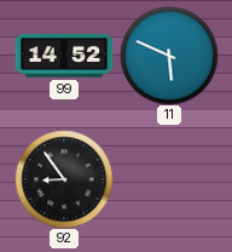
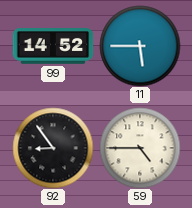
11: 5:49 -> 5:45 (140, 46)
59: none -> 4:45 (140, 148)
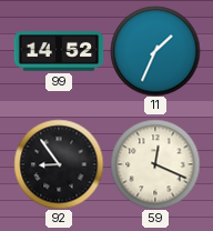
11: 5:45 -> 1:34 (155, 51)
59: 4:45 -> 12:19 (155, 164)
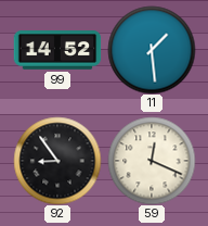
11: 1:34 -> 1:29 (152, 50)
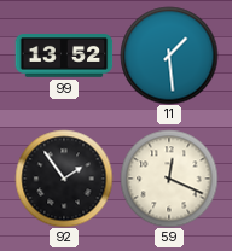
99: 14:52 -> 13:52 (64, 56)
92: 8:54 -> 1:54 (64, 179)
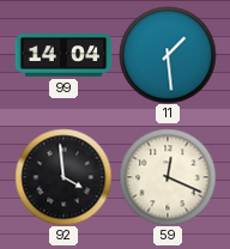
99: 13:52 -> 14:04 (63, 55)
92: 1:54 -> 3:59 (63, 177)
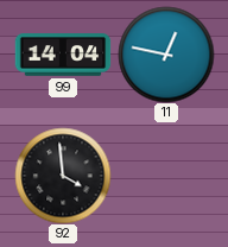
11: 1:29 -> 12:47 (166, 55)
59: 12:19 -> none (168, 177)
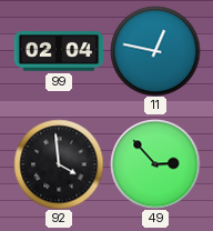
99: 14:04 -> 02:04 (59, 51)
49: none -> 2:53 (155, 164)
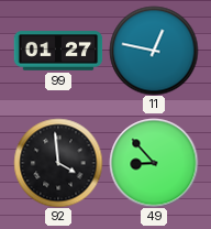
99: 02:04 -> 01:27 (58, 51)
49: 2:53 -> 8:53 (154, 163)
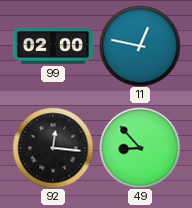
99: 01:27 -> 02:00 (53, 46)
92: 3:59 -> 12:16 (53, 148)
